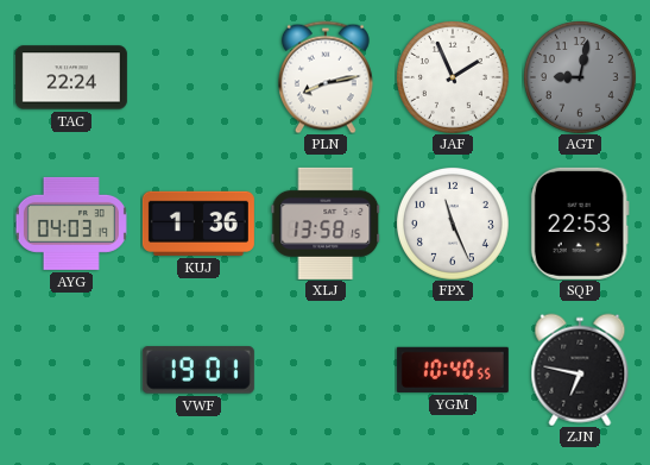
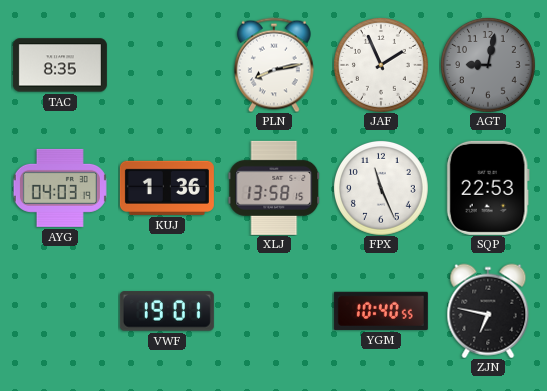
TAC: 22:24 -> 8:35 (60, 65)
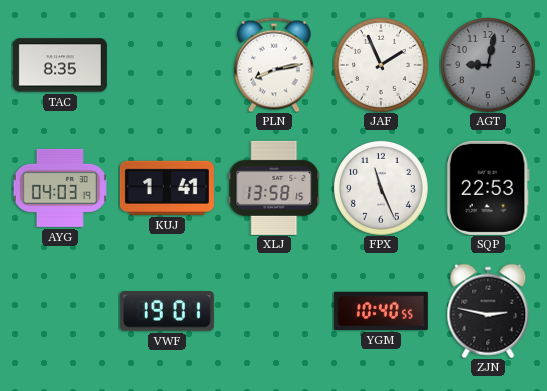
KUJ: 1:36 -> 1:41 (167, 188)
ZJN: 6:47 -> 2:47 (488, 311)
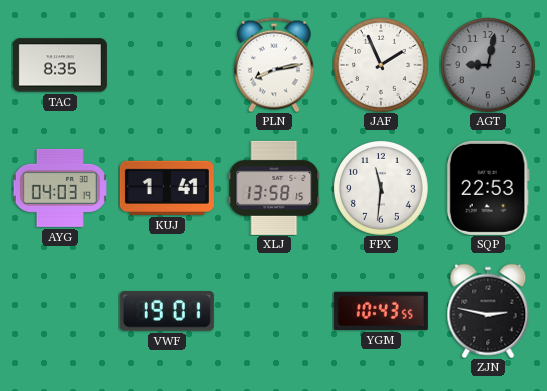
FPX: 11:26 -> 11:31 (381, 188)
YGM: 10:40 -> 10:43 (381, 311)
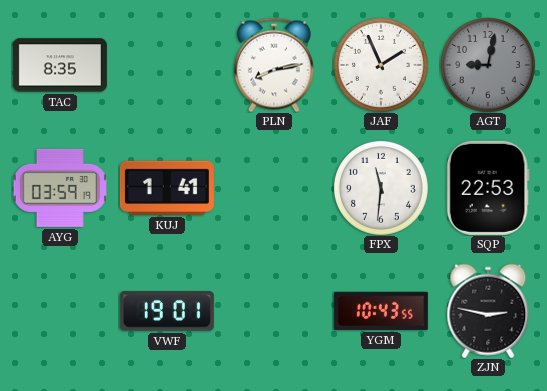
AYG: 04:03 -> 03:59 (60, 188)
XLJ: 13:58 -> none (274, 188)
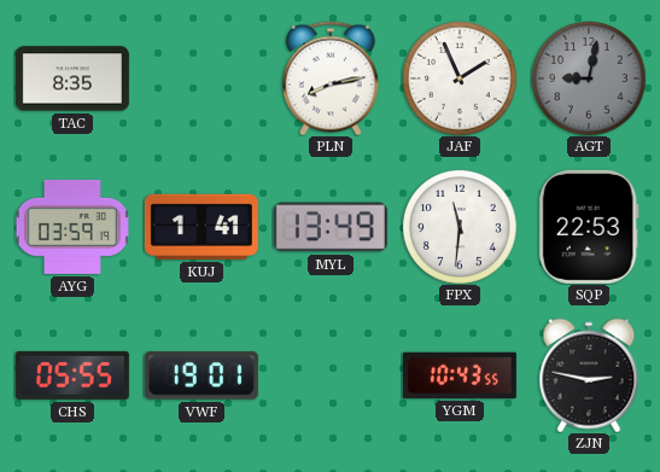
MYL: none -> 13:49 (331, 227)
CHS: none -> 05:55 (72, 375)
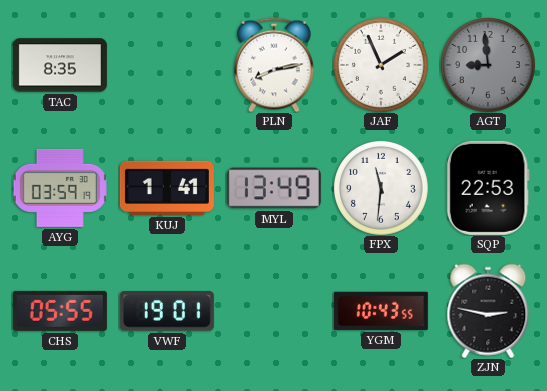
AGT: 9:02 -> 8:59 (488, 65)
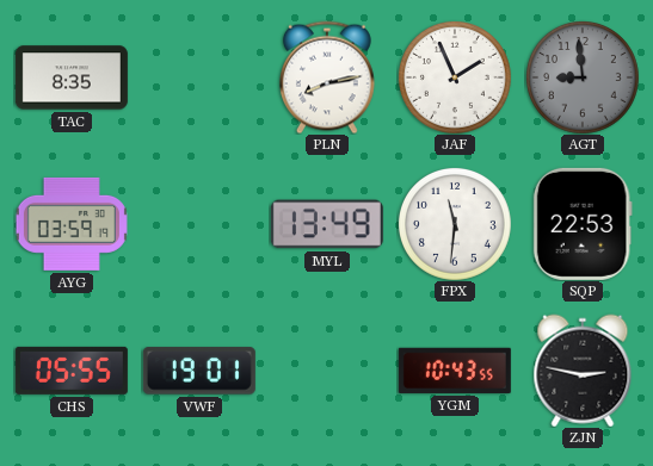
KUJ: 1:41 -> none (167, 188)
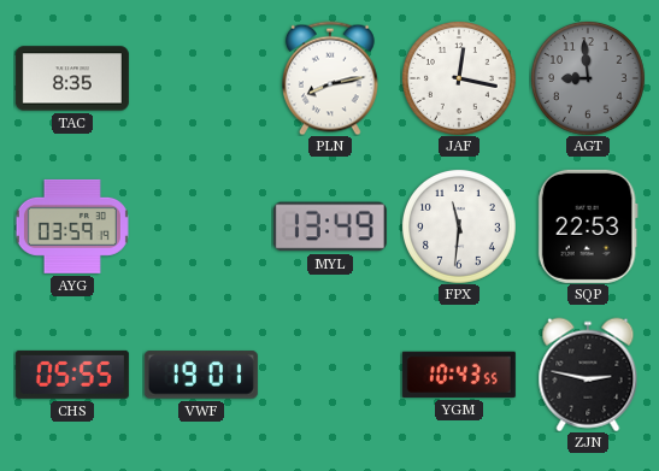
JAF: 1:56 -> 12:17 (459, 78)
